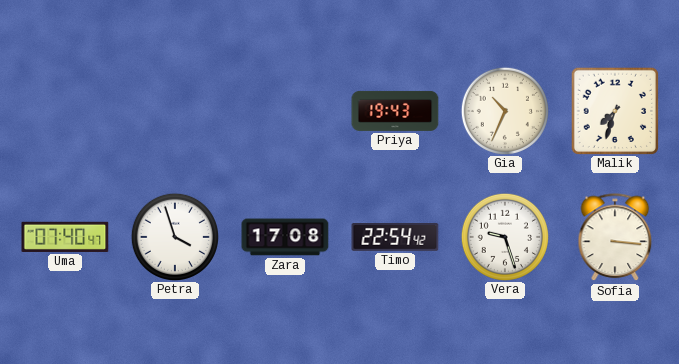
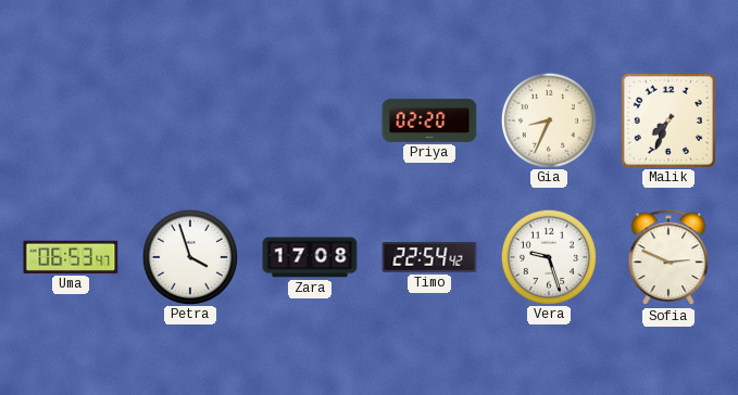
Priya: 19:43 -> 02:20 (429, 120)
Gia: 10:34 -> 8:34 (548, 119)
Malik: 7:33 -> 7:34 (667, 119)
Uma: 07:40 -> 06:53 (71, 257)
Sofia: 3:16 -> 2:49 (668, 258)
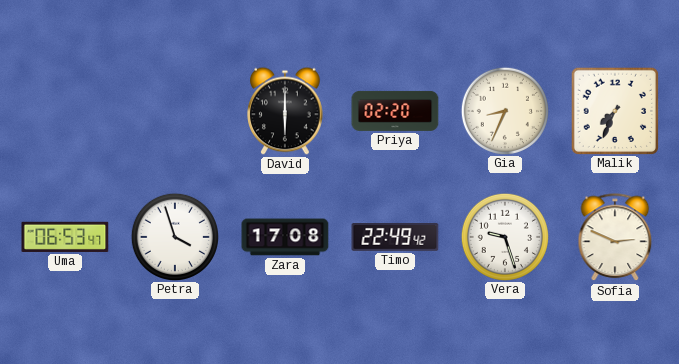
David: none -> 6:00 (285, 111)
Timo: 22:54 -> 22:49 (395, 238)
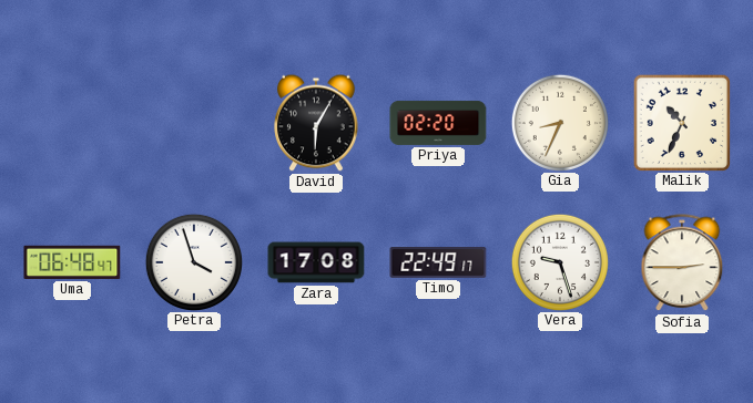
David: 6:00 -> 6:05 (316, 123)
Malik: 7:34 -> 10:34 (681, 122)
Uma: 06:53 -> 06:48 (72, 262)
Timo: 22:49:42 -> 22:49:17 (438, 263)
Sofia: 2:49 -> 2:45 (682, 263)
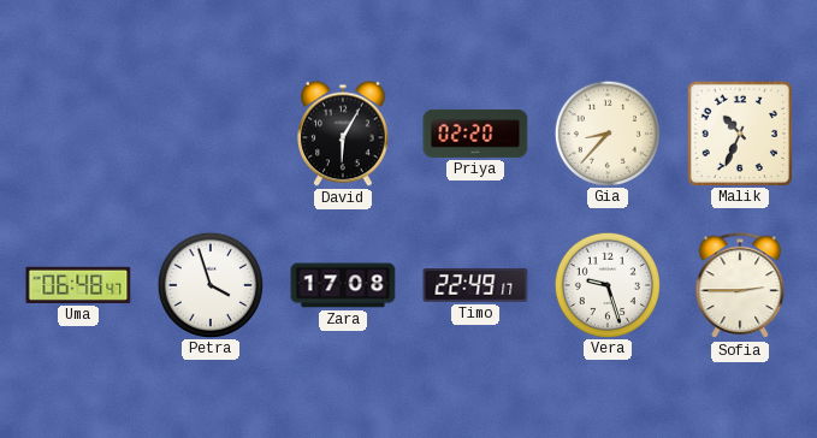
Gia: 8:34 -> 8:37 (606, 132)
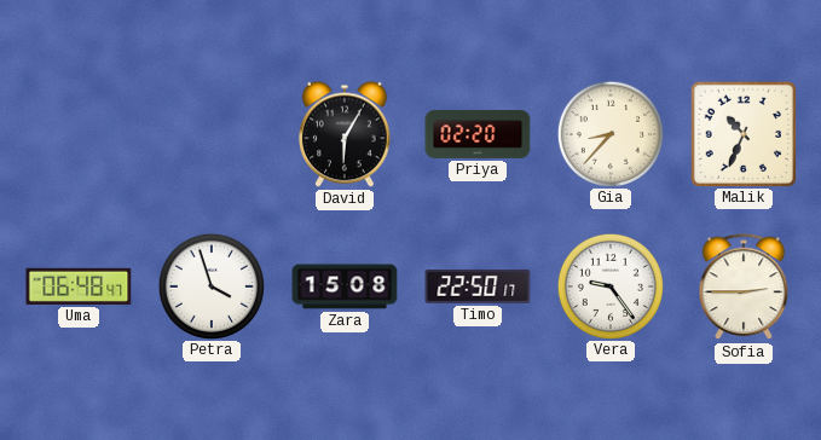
Zara: 17:08 -> 15:08 (345, 286)
Timo: 22:49 -> 22:50 (478, 288)
Vera: 9:27 -> 9:24 (609, 285)
